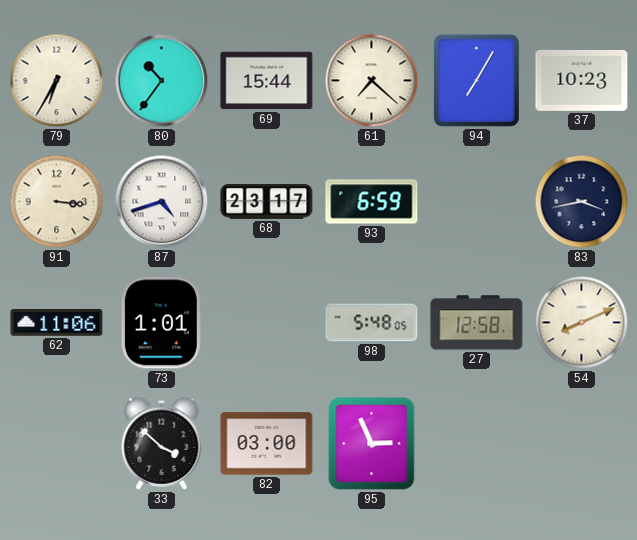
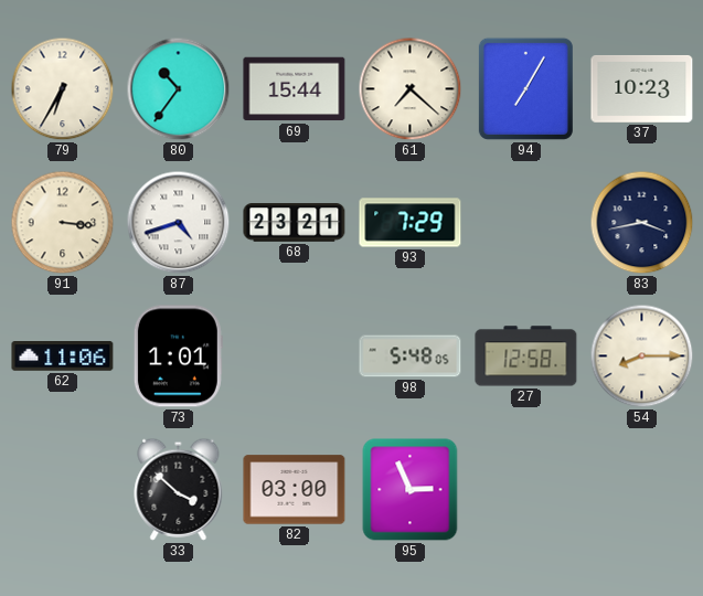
68: 23:17 -> 23:21 (295, 223)
93: 6:59 -> 7:29 (411, 223)
54: 8:11 -> 8:15 (642, 356)
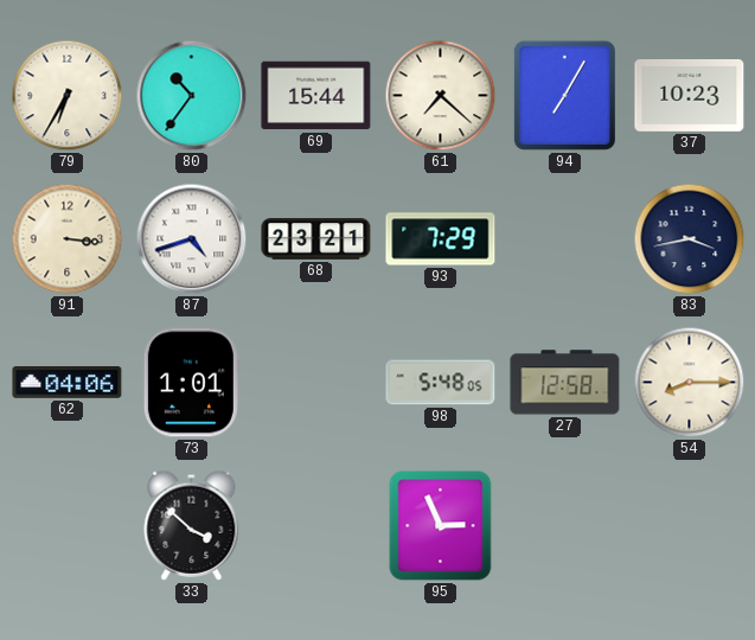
62: 11:06 -> 04:06 (68, 383)
82: 03:00 -> none (295, 490)
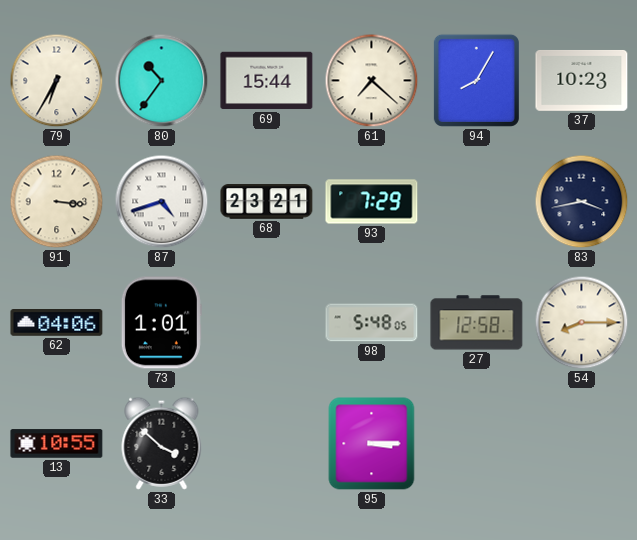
94: 7:05 -> 8:05 (476, 80)
13: none -> 10:55 (57, 444)
95: 2:56 -> 3:15 (372, 444)
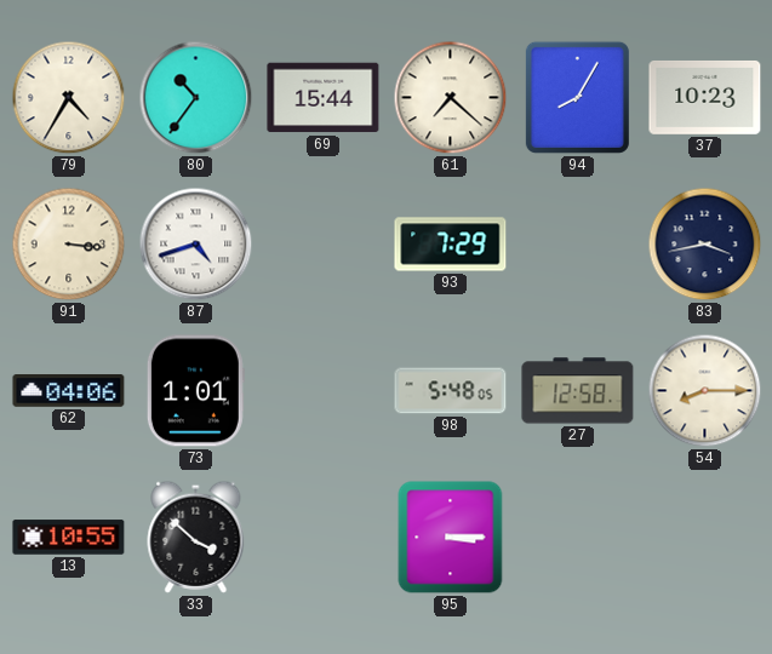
79: 6:35 -> 4:35 (69, 98)
68: 23:21 -> none (267, 202)
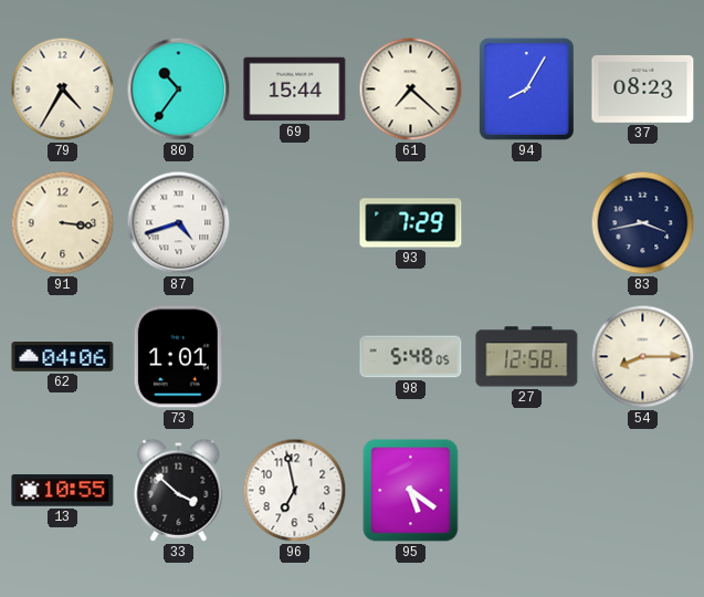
37: 10:23 -> 08:23 (643, 90)
96: none -> 6:58 (295, 491)
95: 3:15 -> 5:21 (411, 491)
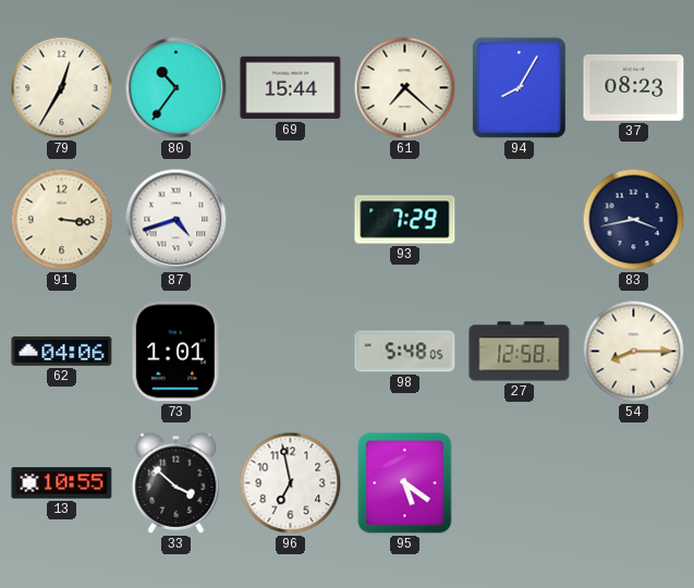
79: 4:35 -> 12:35 (62, 88)
